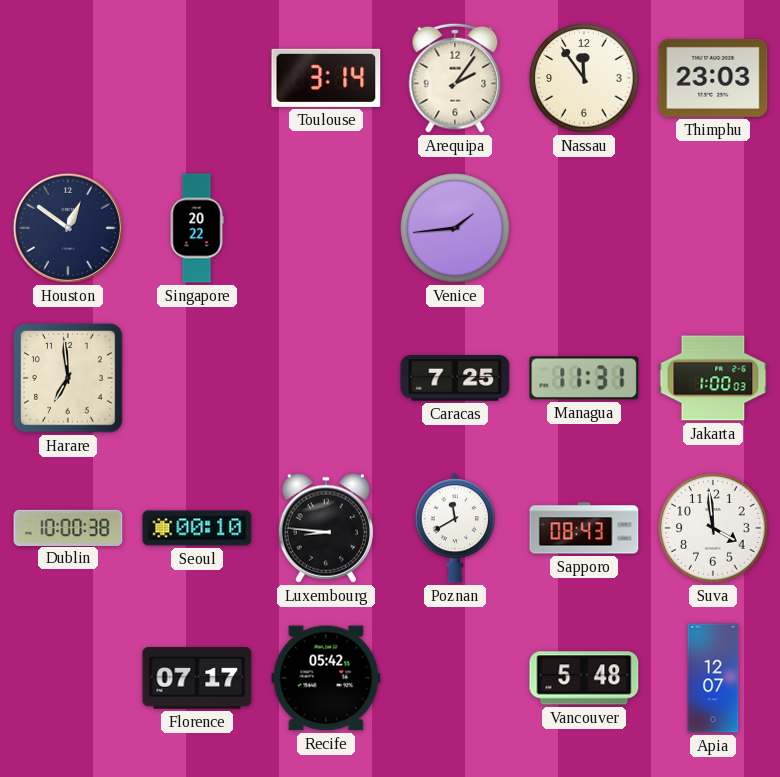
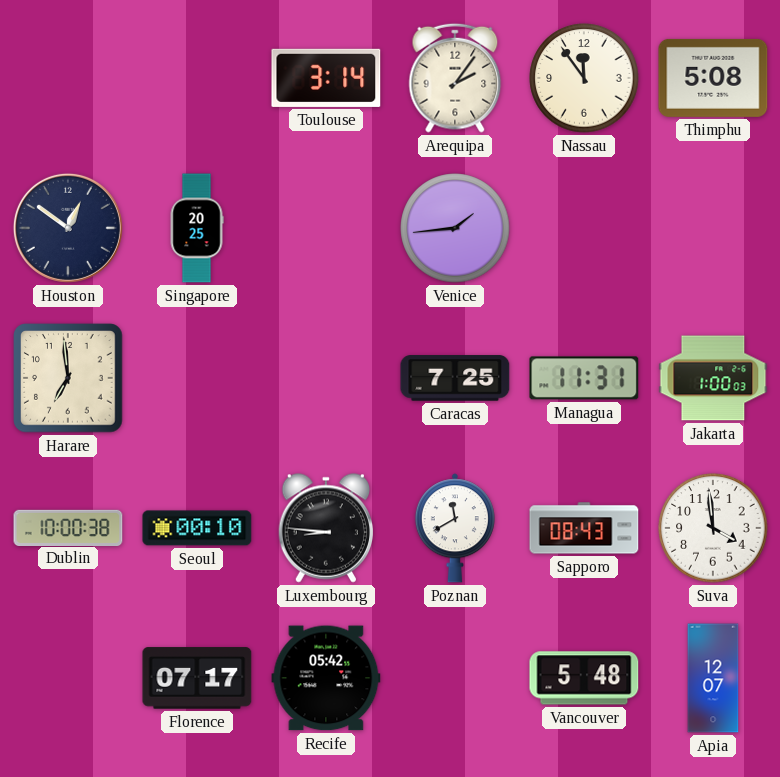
Thimphu: 23:03 -> 5:08 (713, 78)
Singapore: 20:22 -> 20:25 (197, 228)
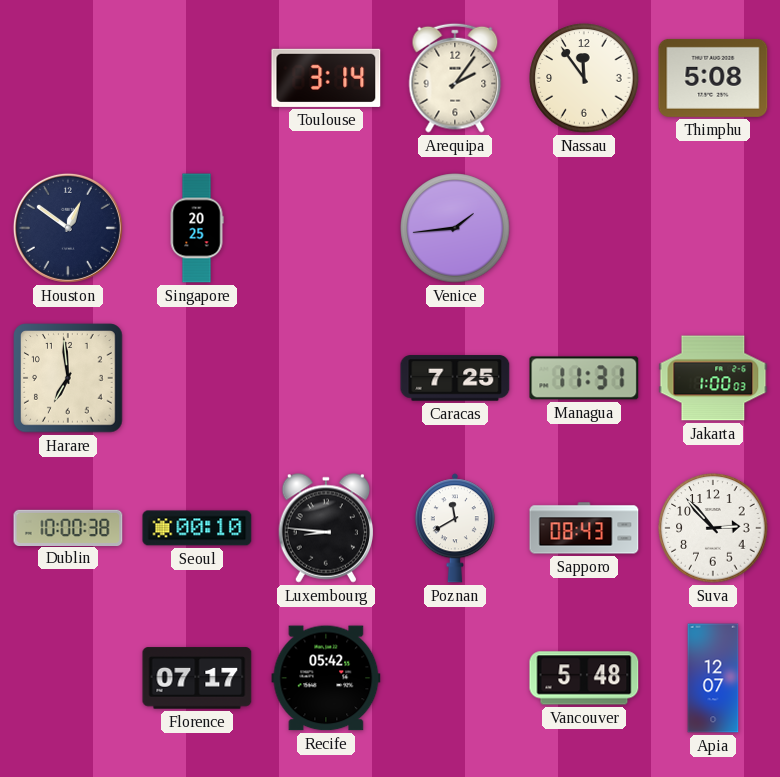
Suva: 3:59 -> 2:53 (713, 528)
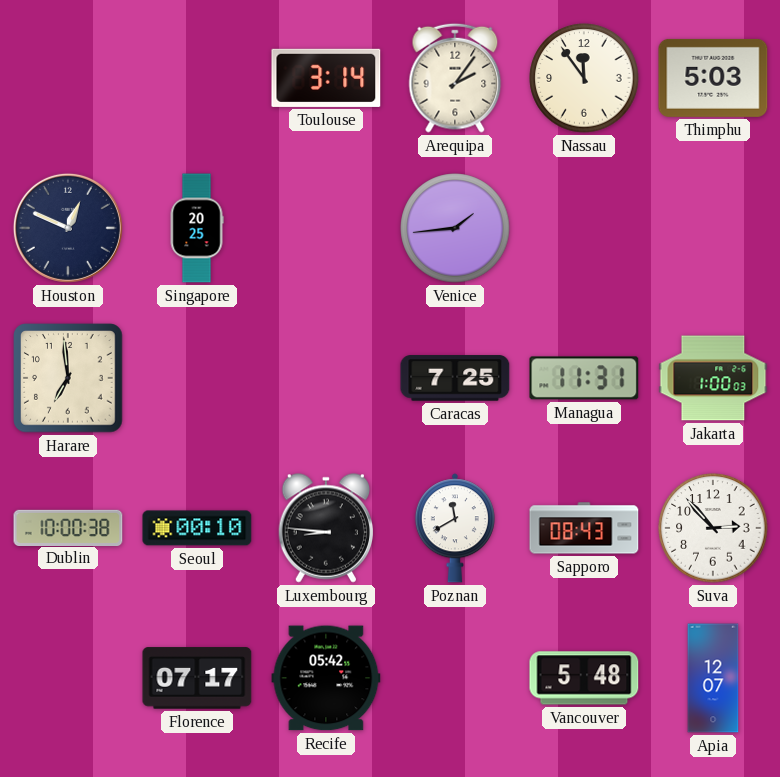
Thimphu: 5:08 -> 5:03 (713, 78)
Houston: 12:51 -> 12:49 (68, 228)
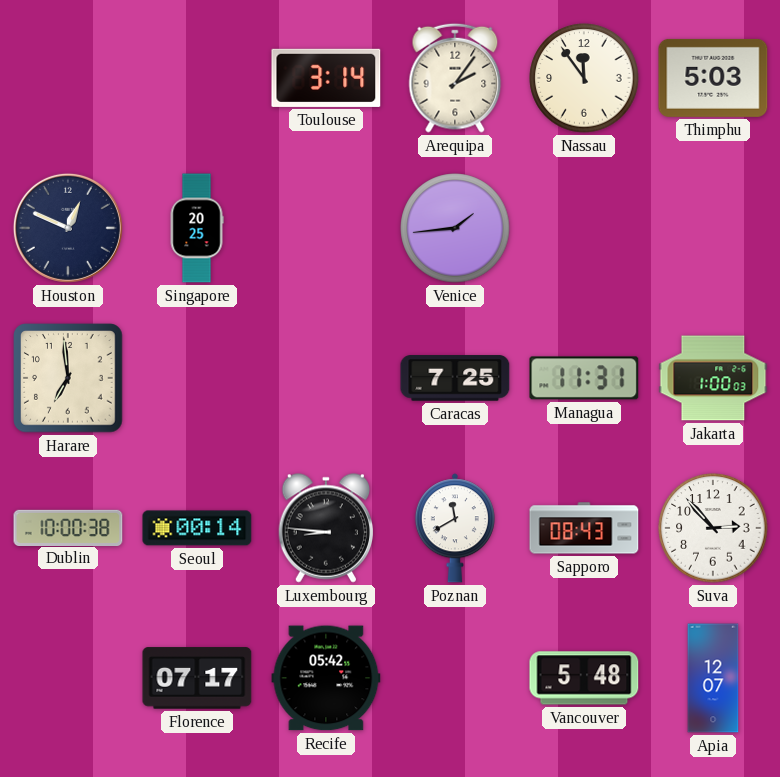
Seoul: 00:10 -> 00:14 (197, 528)
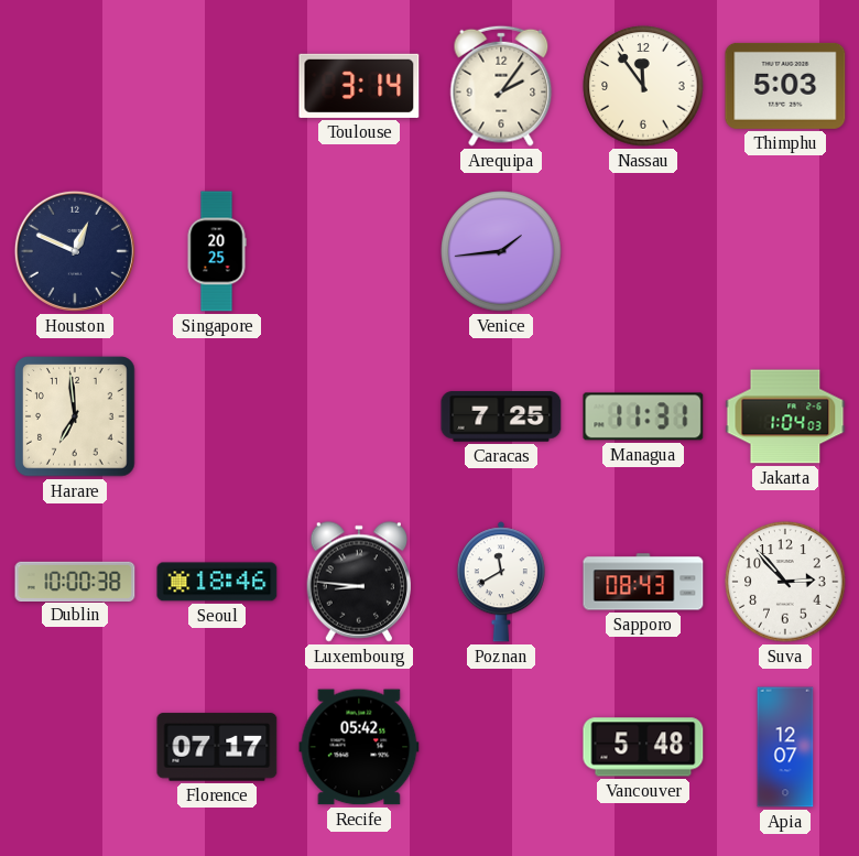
Jakarta: 1:00 -> 1:04 (785, 416)
Seoul: 00:14 -> 18:46 (217, 582)
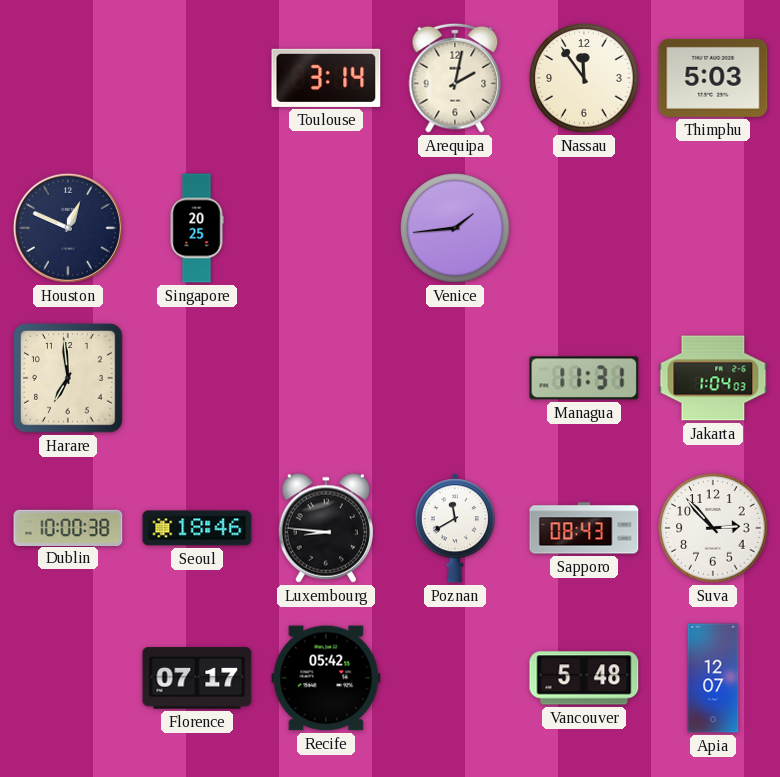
Arequipa: 2:06 -> 2:02 (455, 78)
Caracas: 7:25 -> none (501, 416)
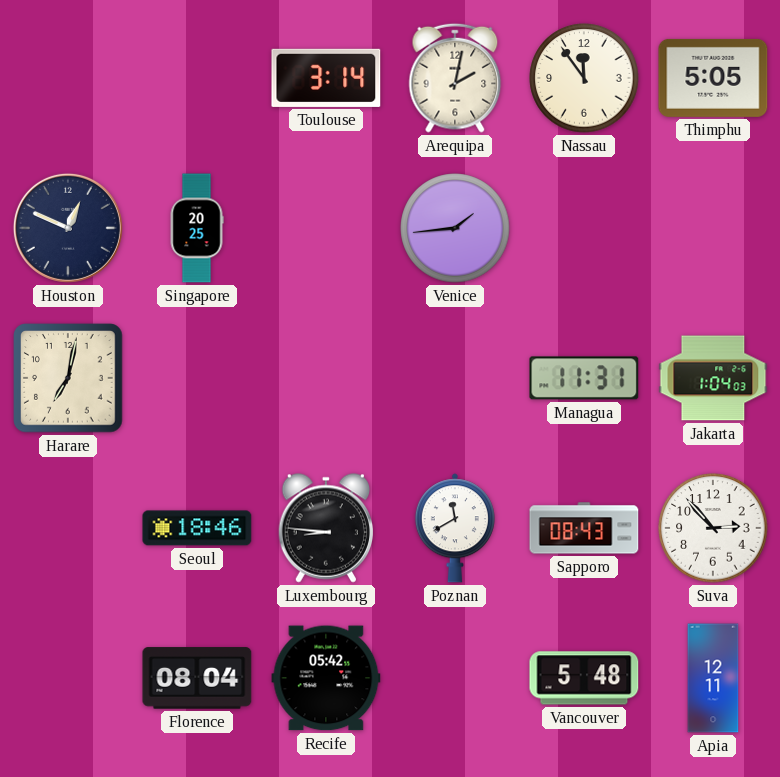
Thimphu: 5:03 -> 5:05 (713, 78)
Harare: 6:59 -> 7:02 (68, 378)
Dublin: 10:00 -> none (68, 527)
Florence: 07:17 -> 08:04 (197, 678)
Apia: 12:07 -> 12:11 (713, 678)
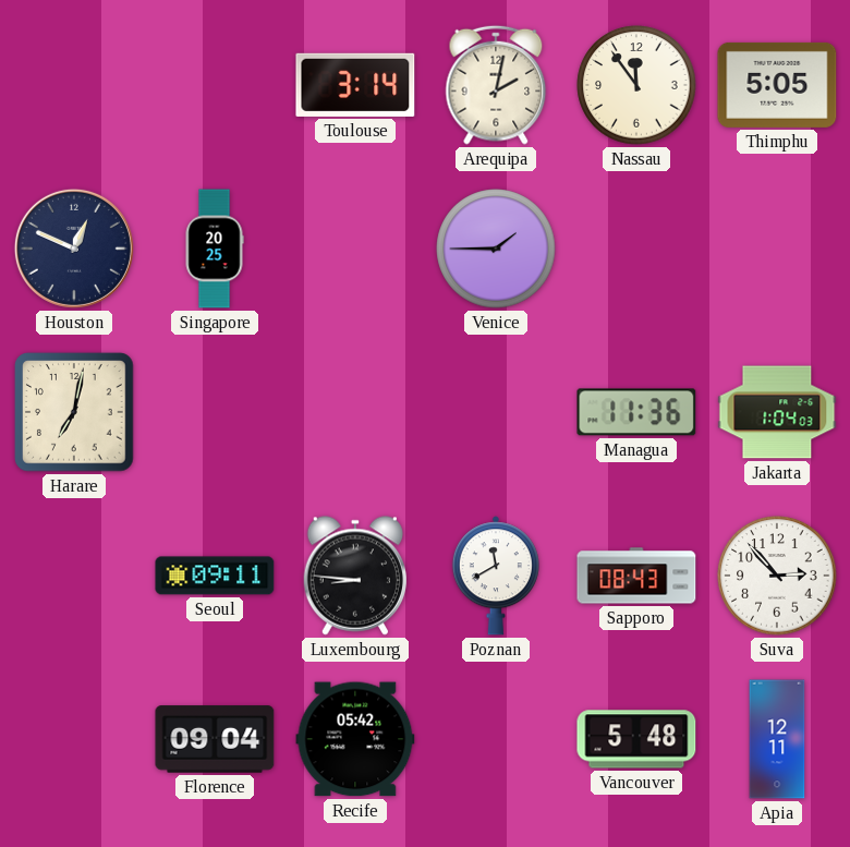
Venice: 1:44 -> 1:45 (496, 249)
Managua: 11:31 -> 11:36 (636, 412)
Seoul: 18:46 -> 09:11 (215, 576)
Florence: 08:04 -> 09:04 (215, 739)
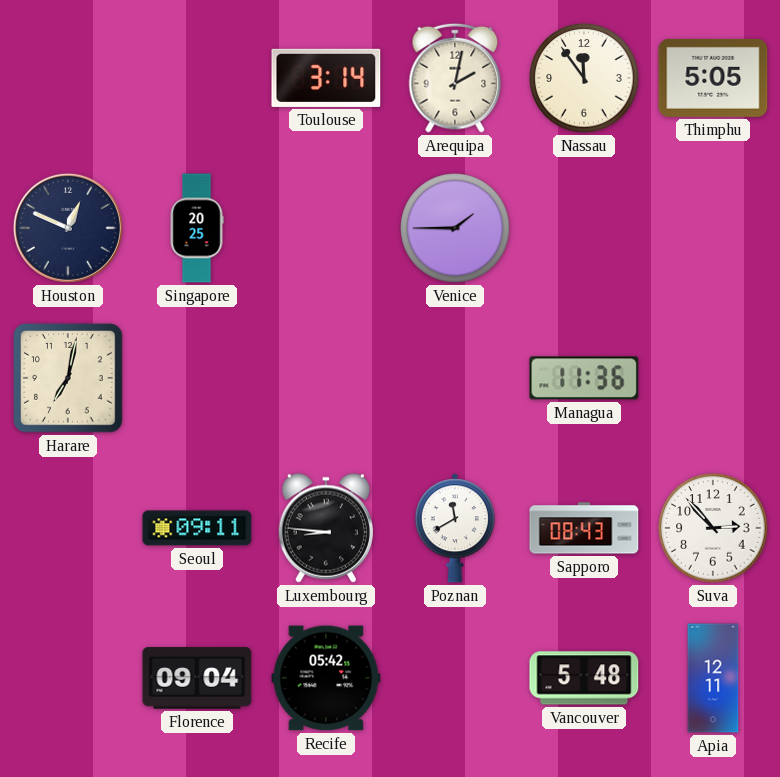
Jakarta: 1:04 -> none (777, 412)
